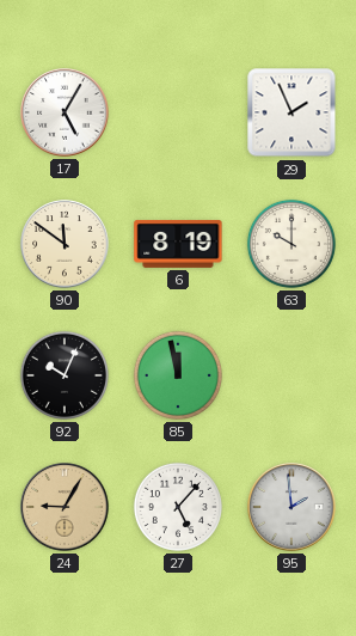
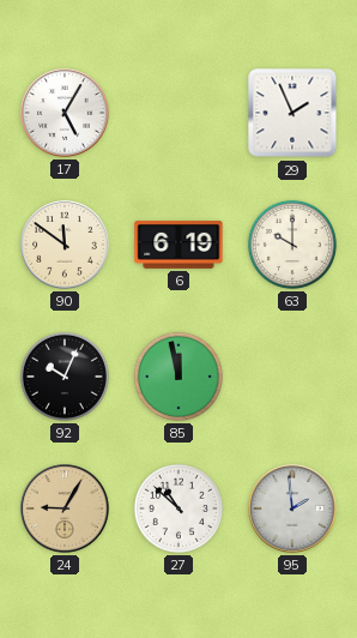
6: 8:19 -> 6:19 (179, 246)
27: 5:07 -> 10:52 (179, 508)
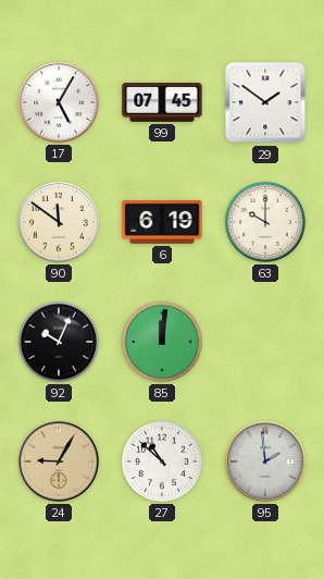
99: none -> 07:45 (162, 103)
29: 1:56 -> 1:51 (265, 102)
85: 11:58 -> 12:01 (162, 342)
